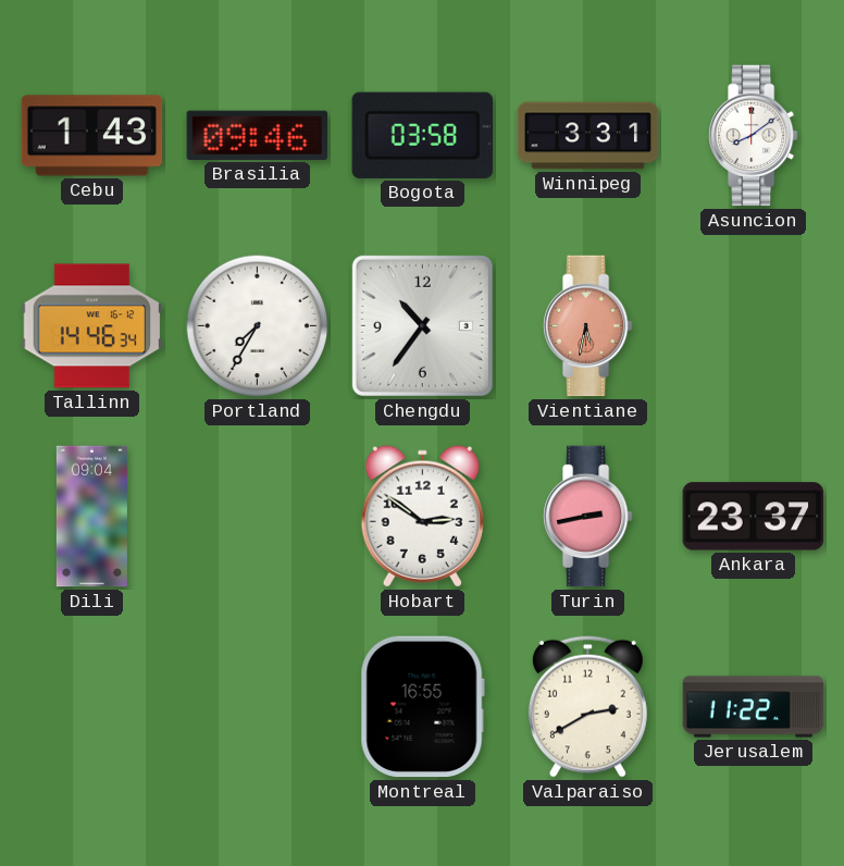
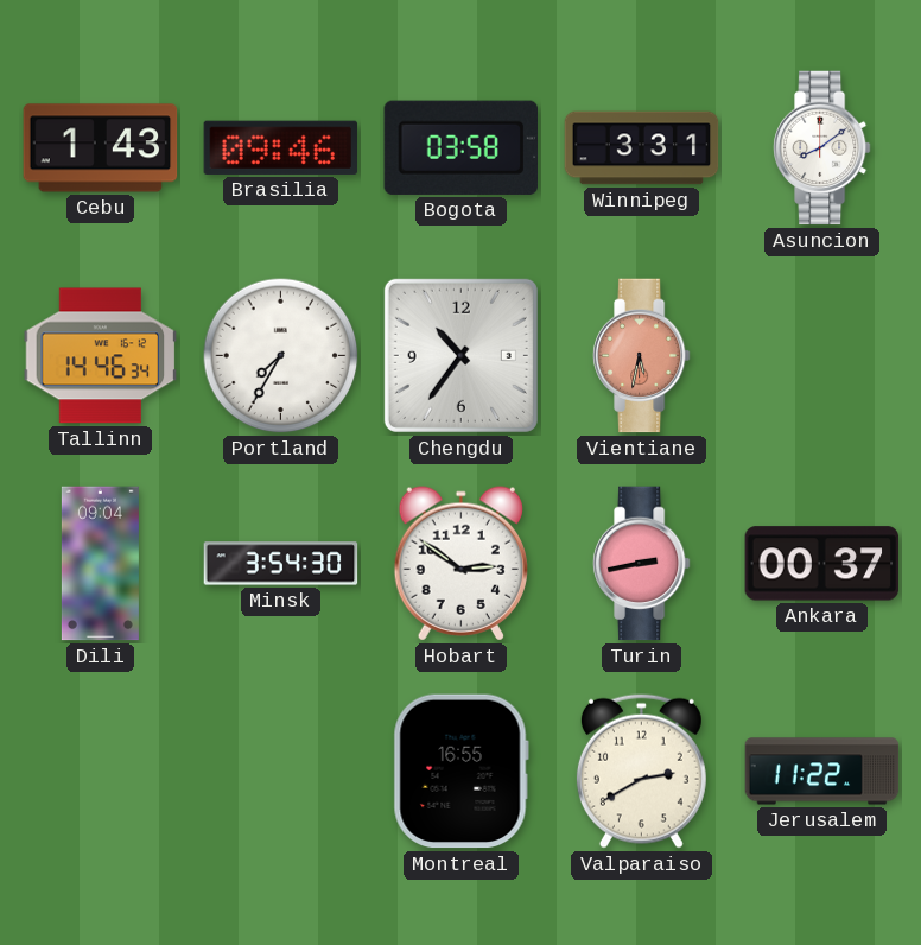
Minsk: none -> 3:54 (281, 564)
Ankara: 23:37 -> 00:37 (822, 564)
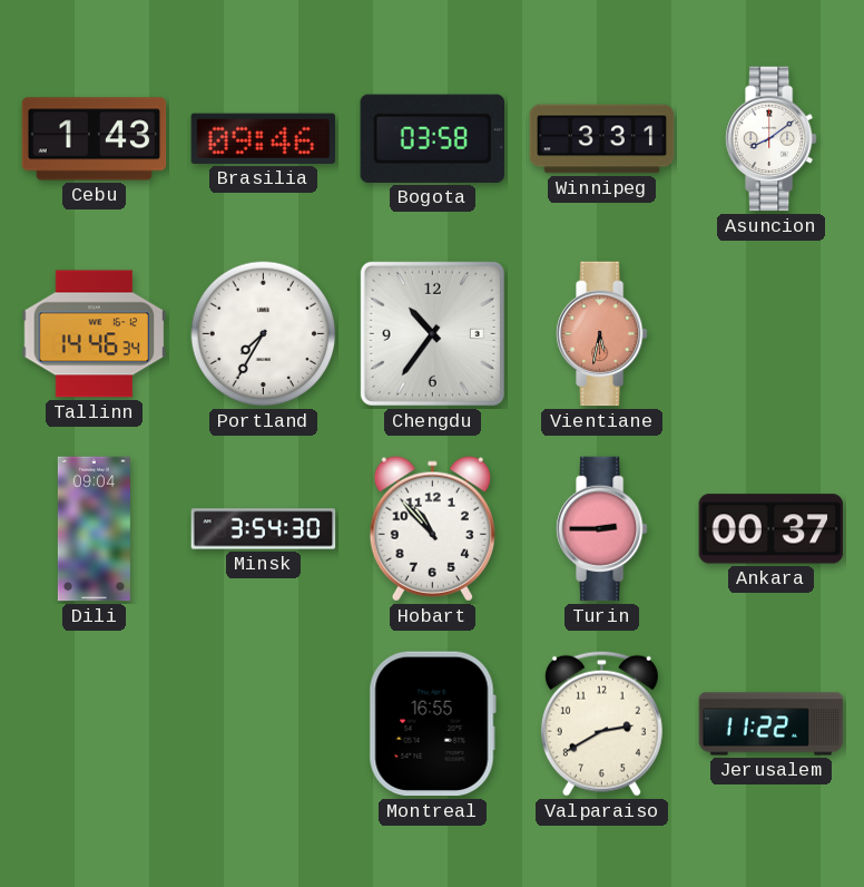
Hobart: 2:51 -> 10:53 (432, 529)
Turin: 2:43 -> 2:45 (601, 529)
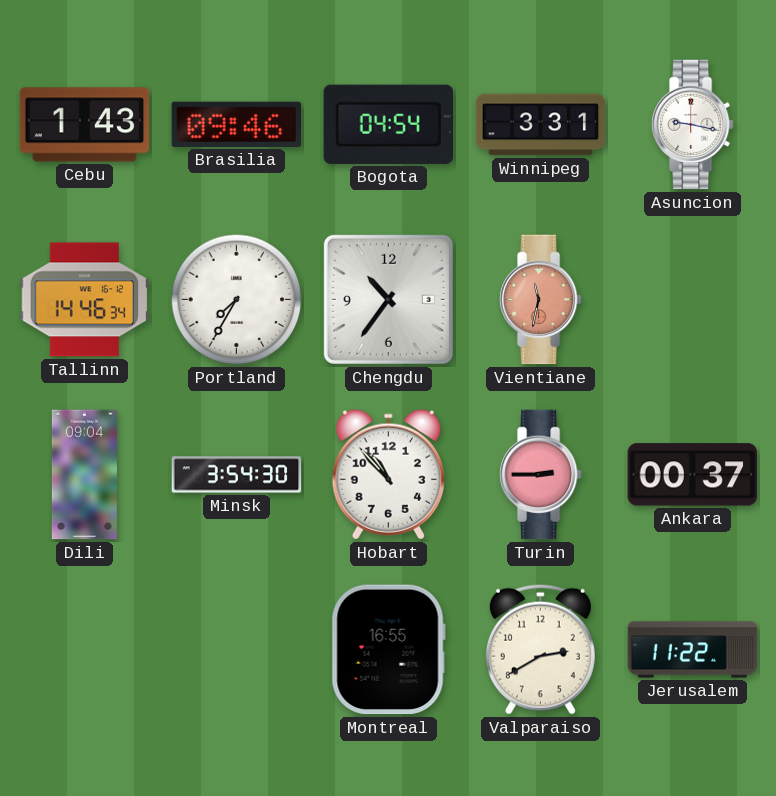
Bogota: 03:58 -> 04:54 (388, 124)
Asuncion: 8:09 -> 9:17 (692, 125)
Vientiane: 5:32 -> 11:32 (540, 300)
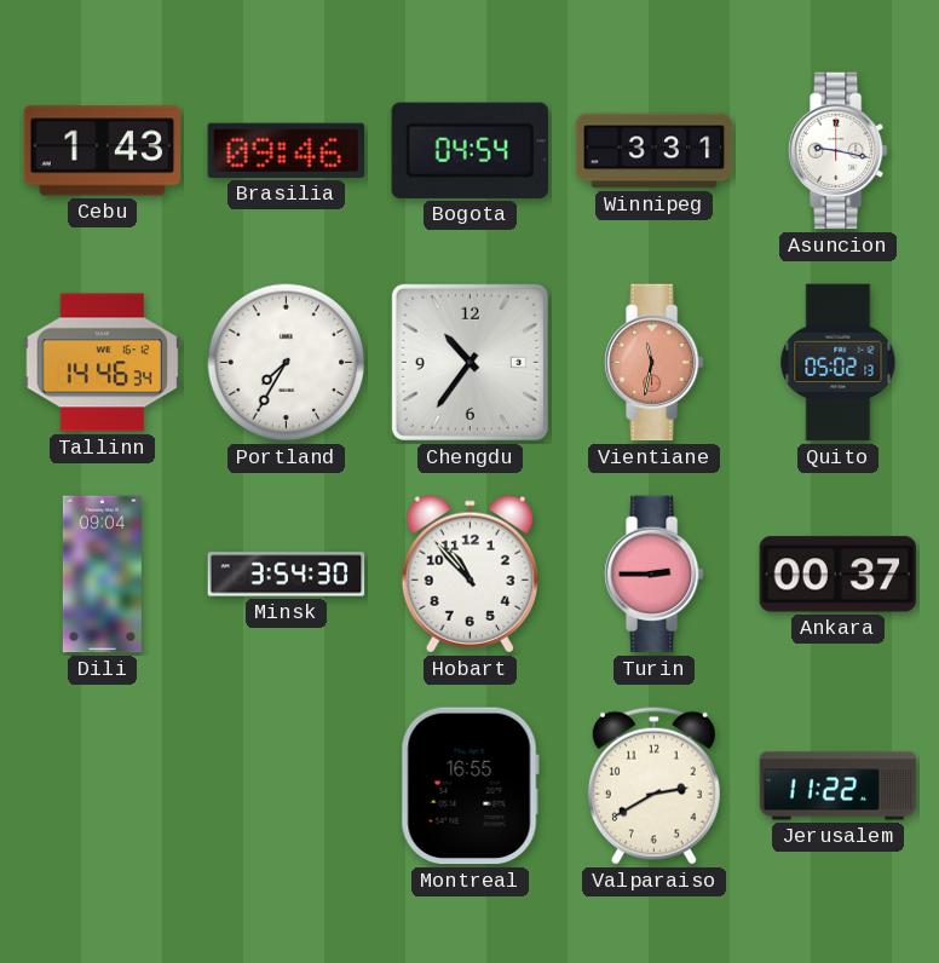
Quito: none -> 05:02 (839, 363)
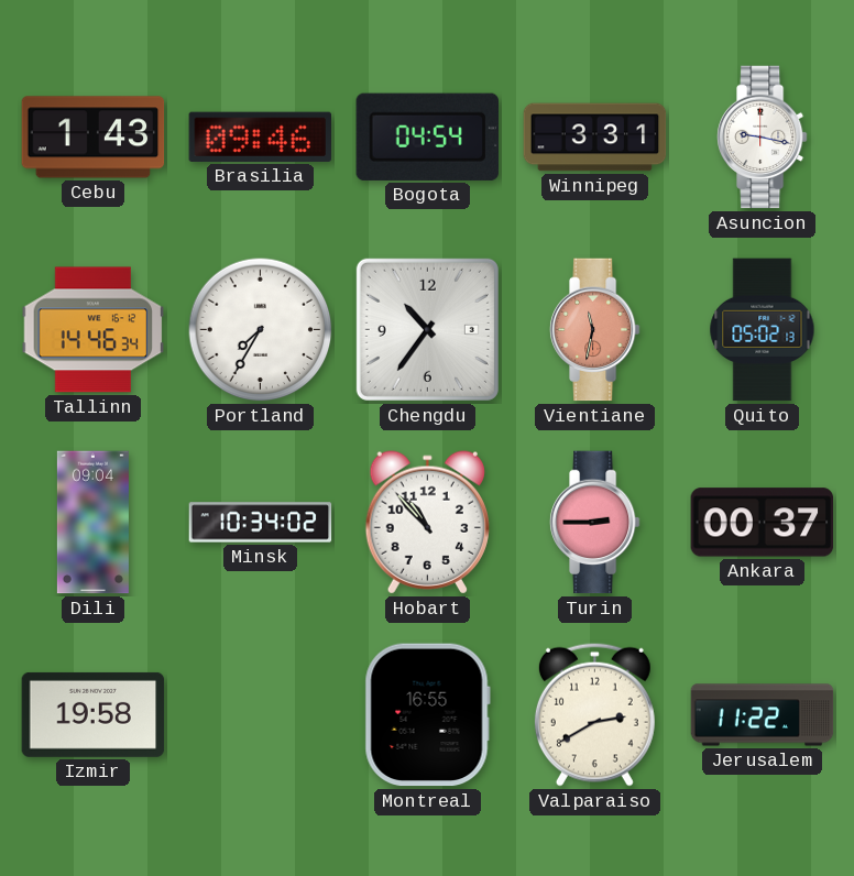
Minsk: 3:54 -> 10:34 (261, 523)
Izmir: none -> 19:58 (94, 714)
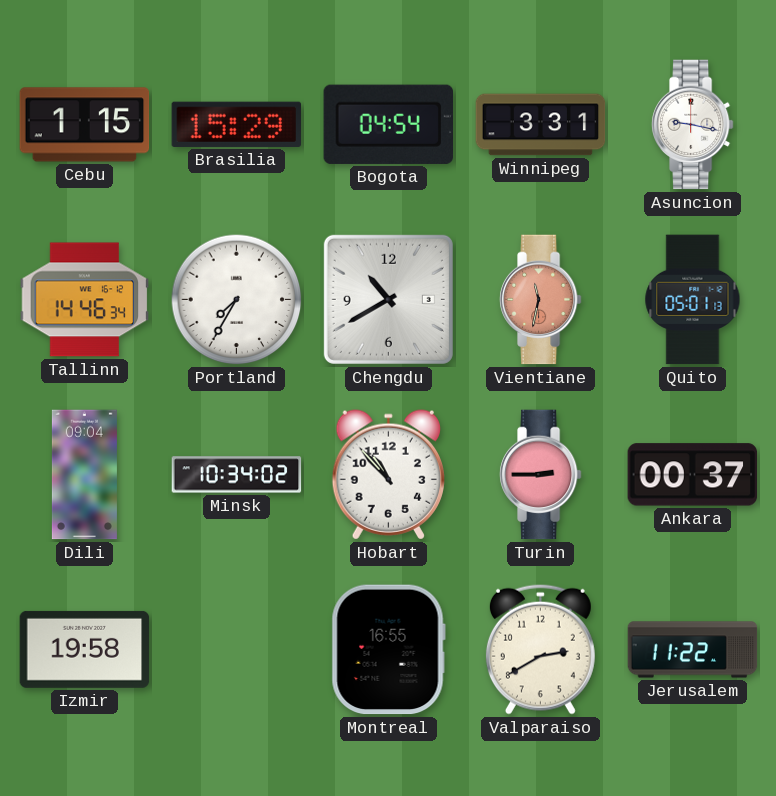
Cebu: 1:43 -> 1:15 (85, 125)
Brasilia: 09:46 -> 15:29 (237, 124)
Chengdu: 10:36 -> 10:40 (388, 299)
Quito: 05:02 -> 05:01 (693, 300)
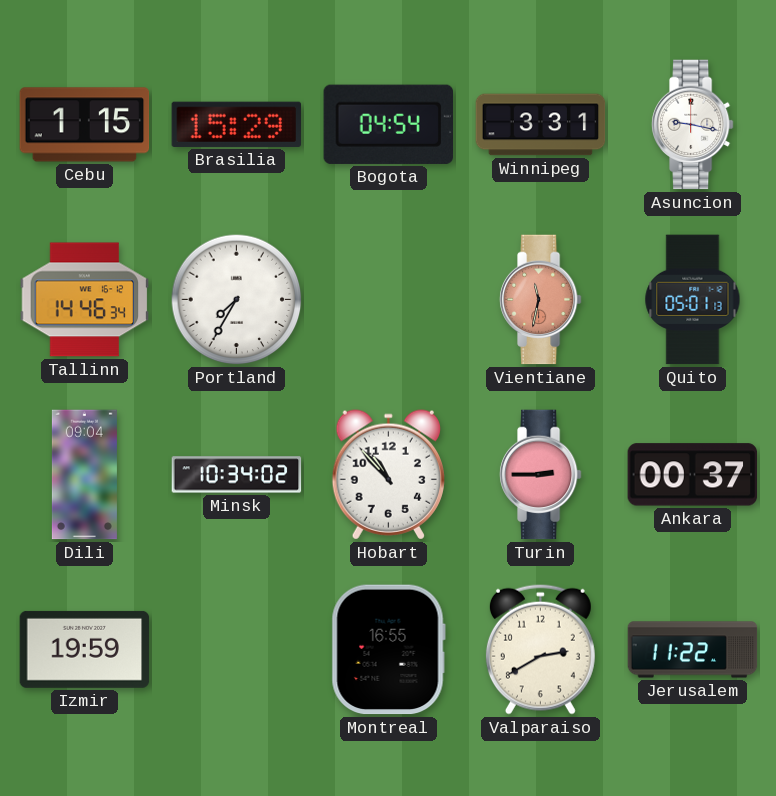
Chengdu: 10:40 -> none (388, 299)
Izmir: 19:58 -> 19:59 (85, 649)
